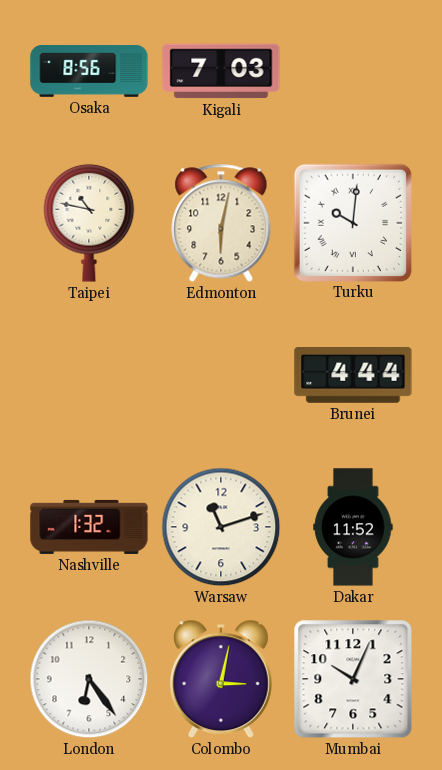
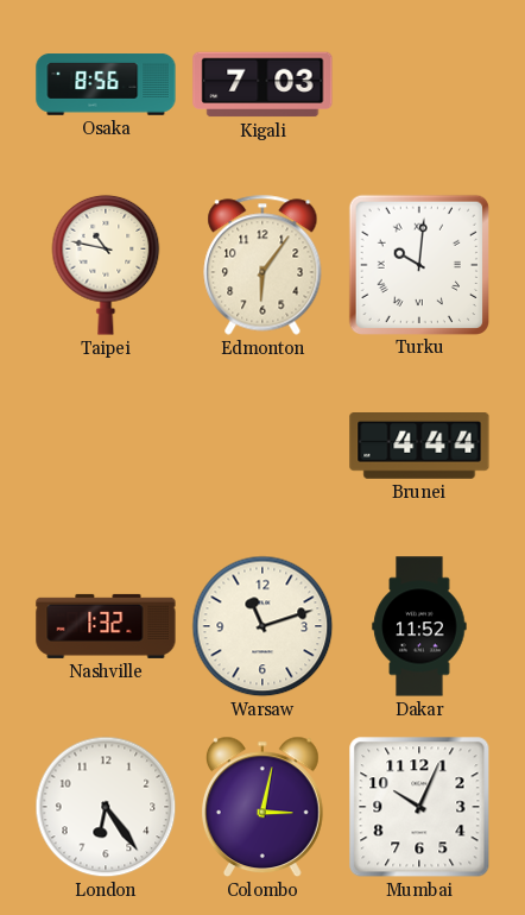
Edmonton: 6:02 -> 6:06 (262, 265)
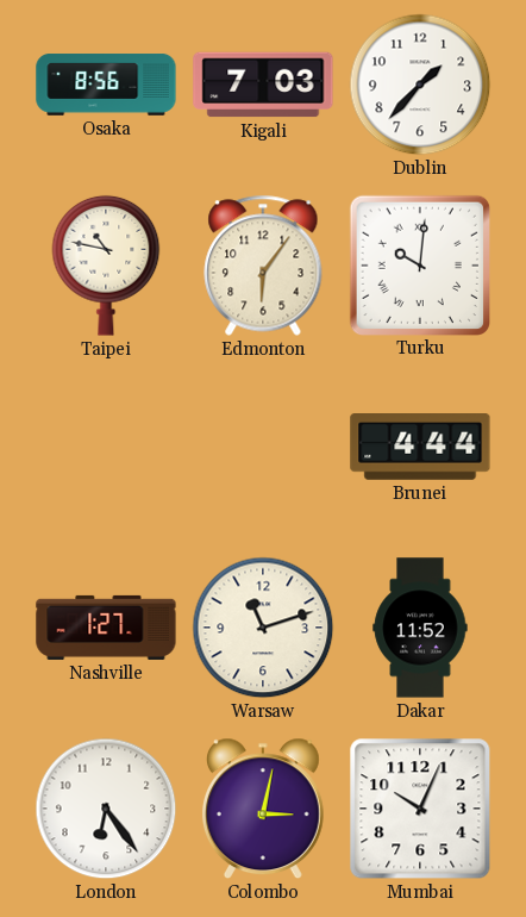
Dublin: none -> 1:37 (420, 85)
Nashville: 1:32 -> 1:27 (106, 628)
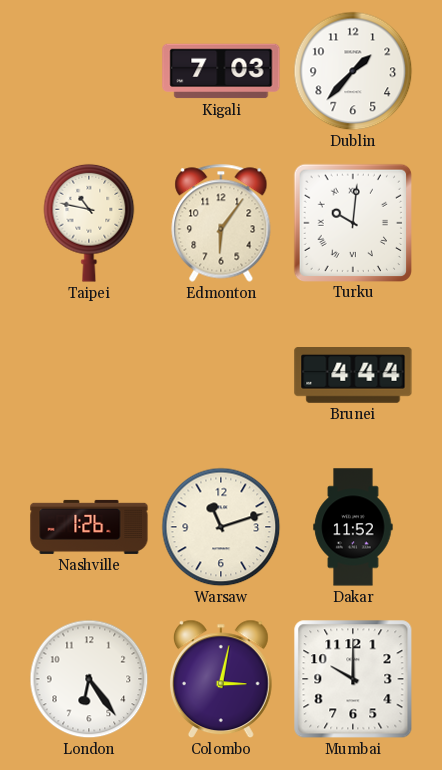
Osaka: 8:56 -> none (106, 86)
Nashville: 1:27 -> 1:26 (89, 527)
Mumbai: 10:04 -> 10:00 (353, 679)
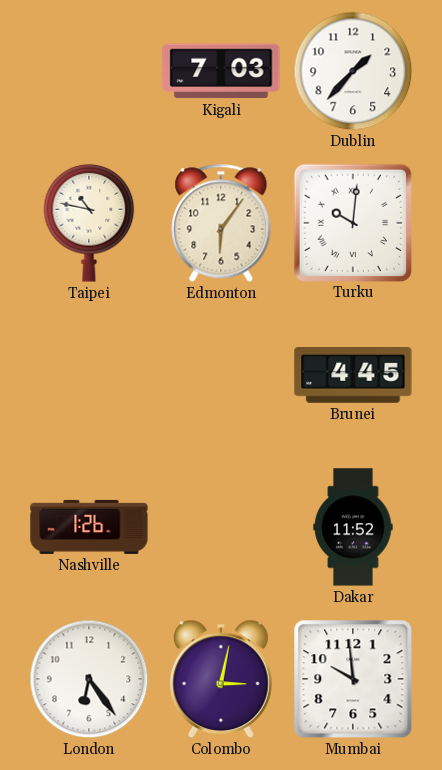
Brunei: 4:44 -> 4:45 (353, 376)
Warsaw: 11:12 -> none (221, 527)
Mumbai: 10:00 -> 9:59 (353, 679)
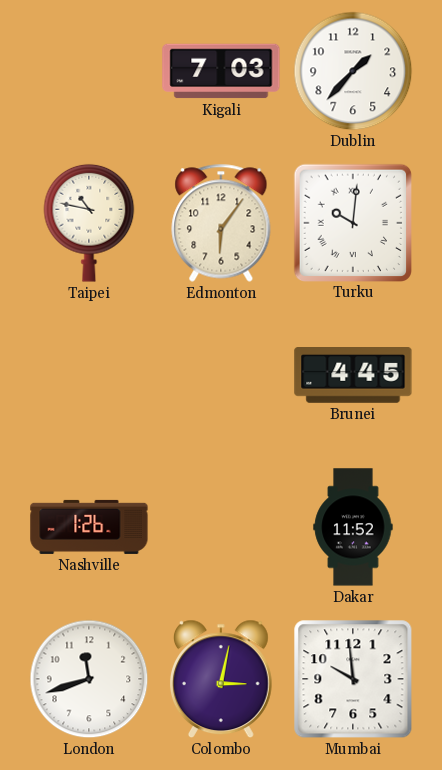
London: 6:24 -> 11:42 (89, 679)
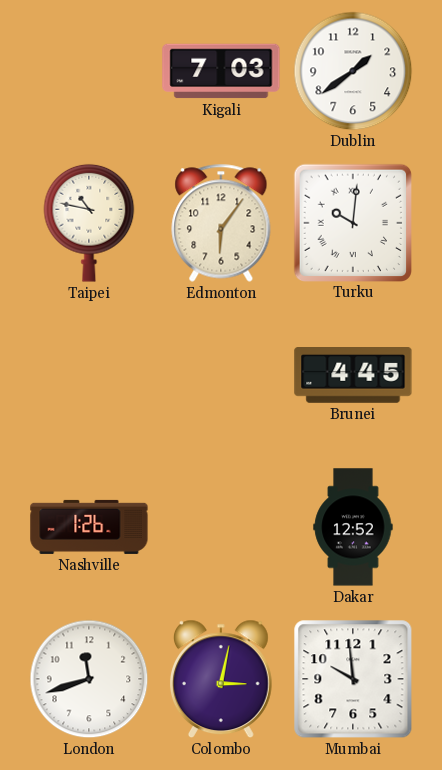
Dublin: 1:37 -> 1:39 (353, 71)
Dakar: 11:52 -> 12:52 (353, 527)
